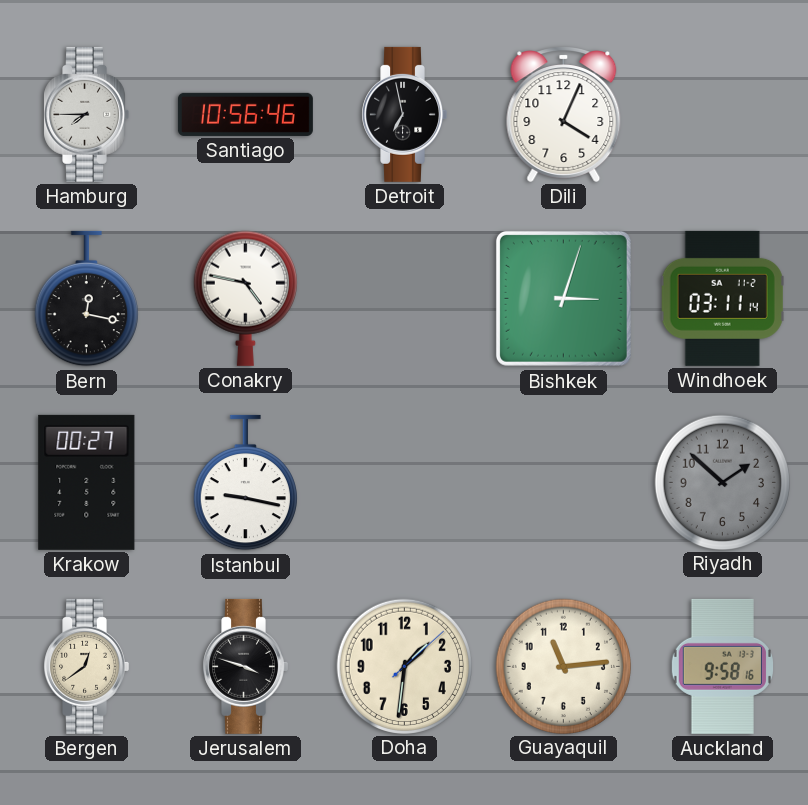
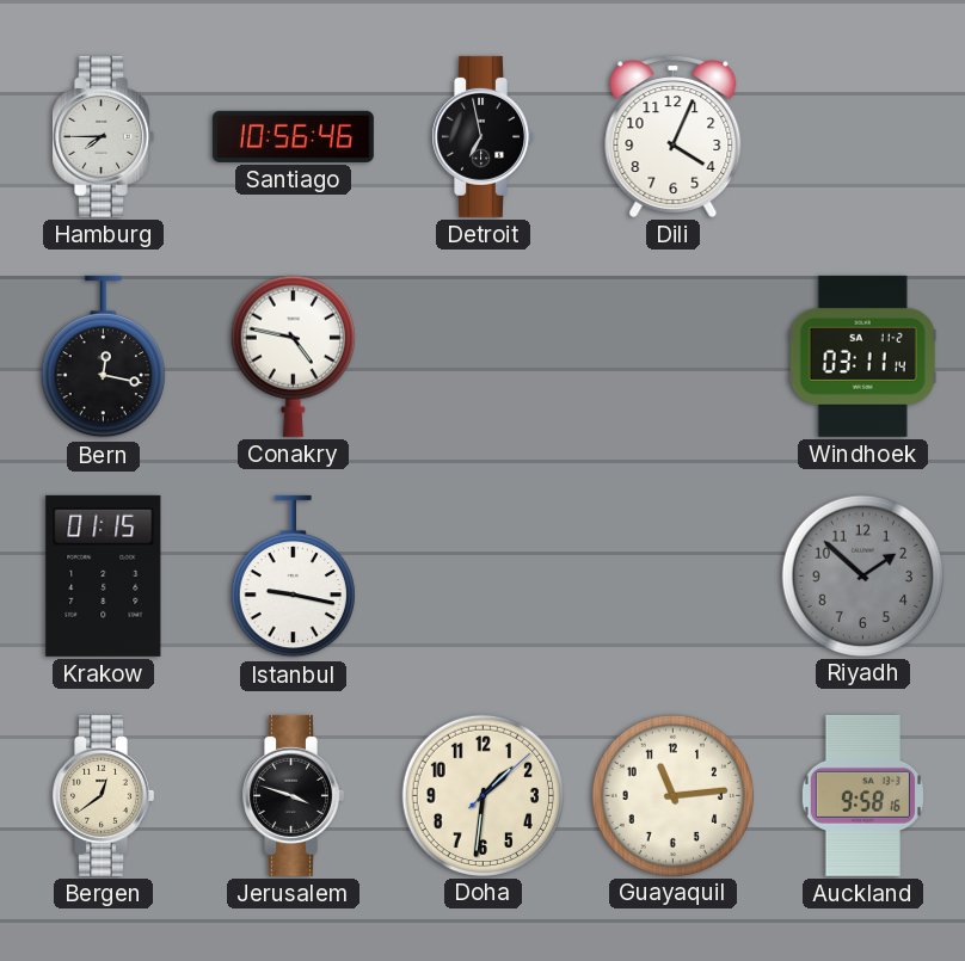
Bishkek: 3:03 -> none (563, 298)
Krakow: 00:27 -> 01:15 (104, 575)
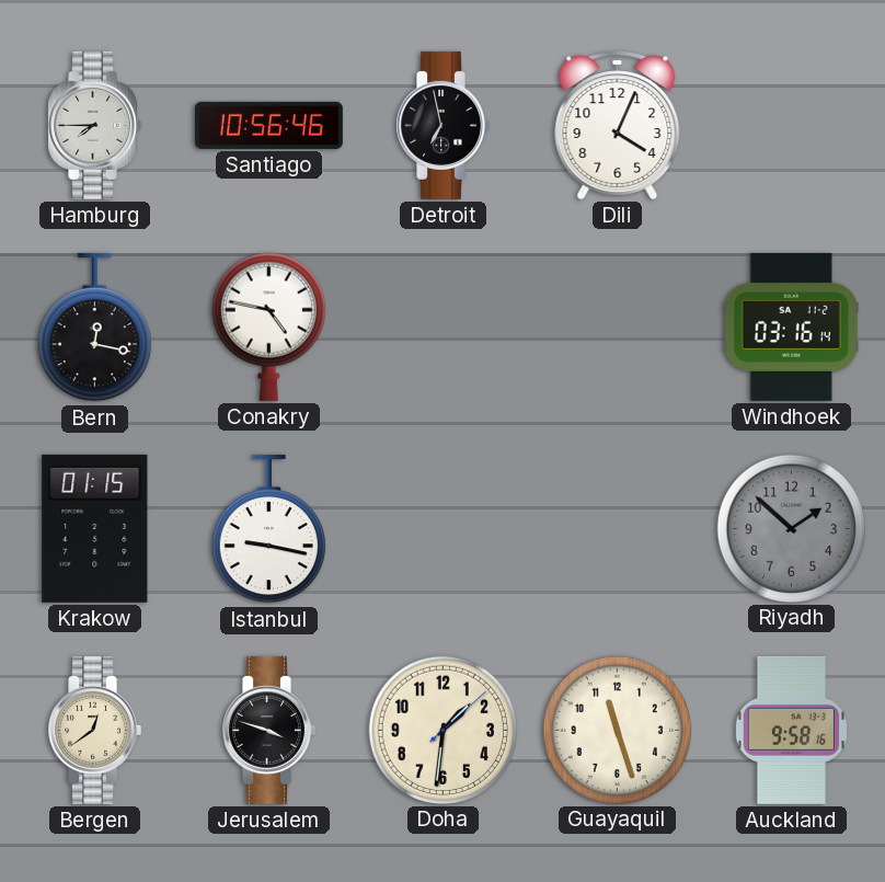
Windhoek: 03:11 -> 03:16 (791, 327)
Guayaquil: 11:14 -> 11:27 (617, 730)
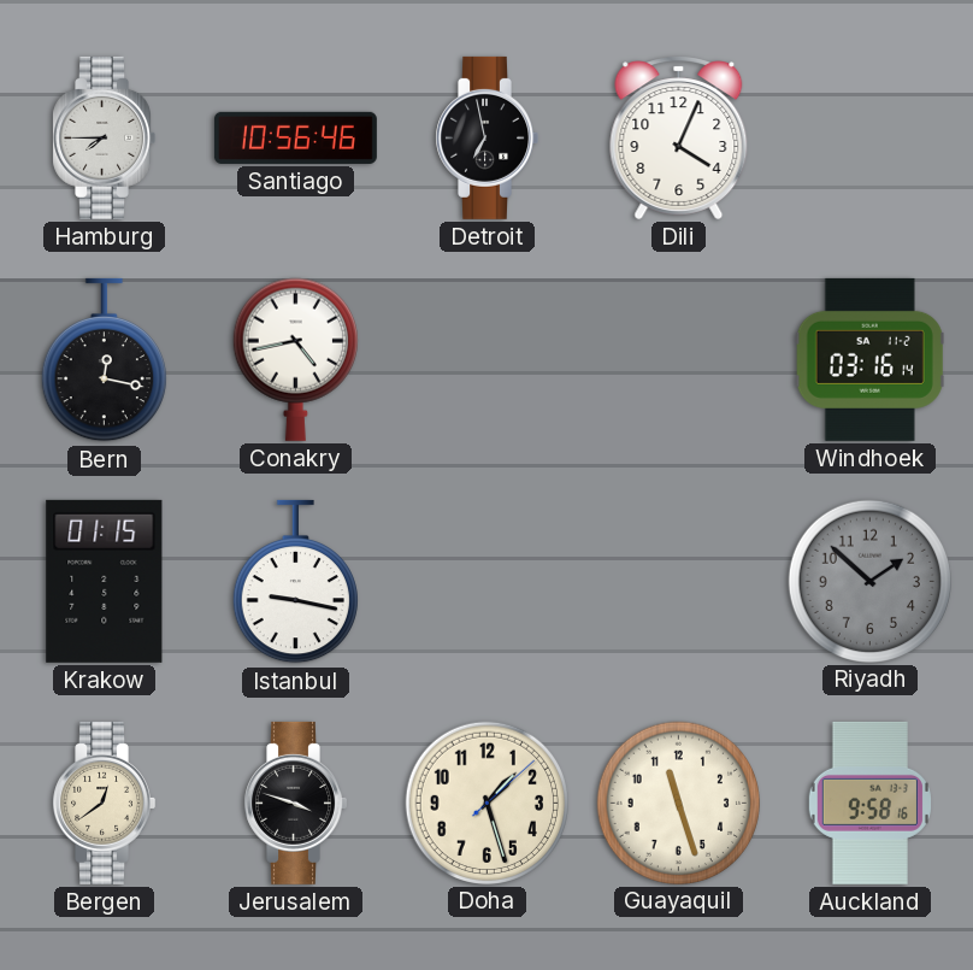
Conakry: 4:47 -> 4:43 (295, 359)
Doha: 1:31 -> 1:27 (486, 803)
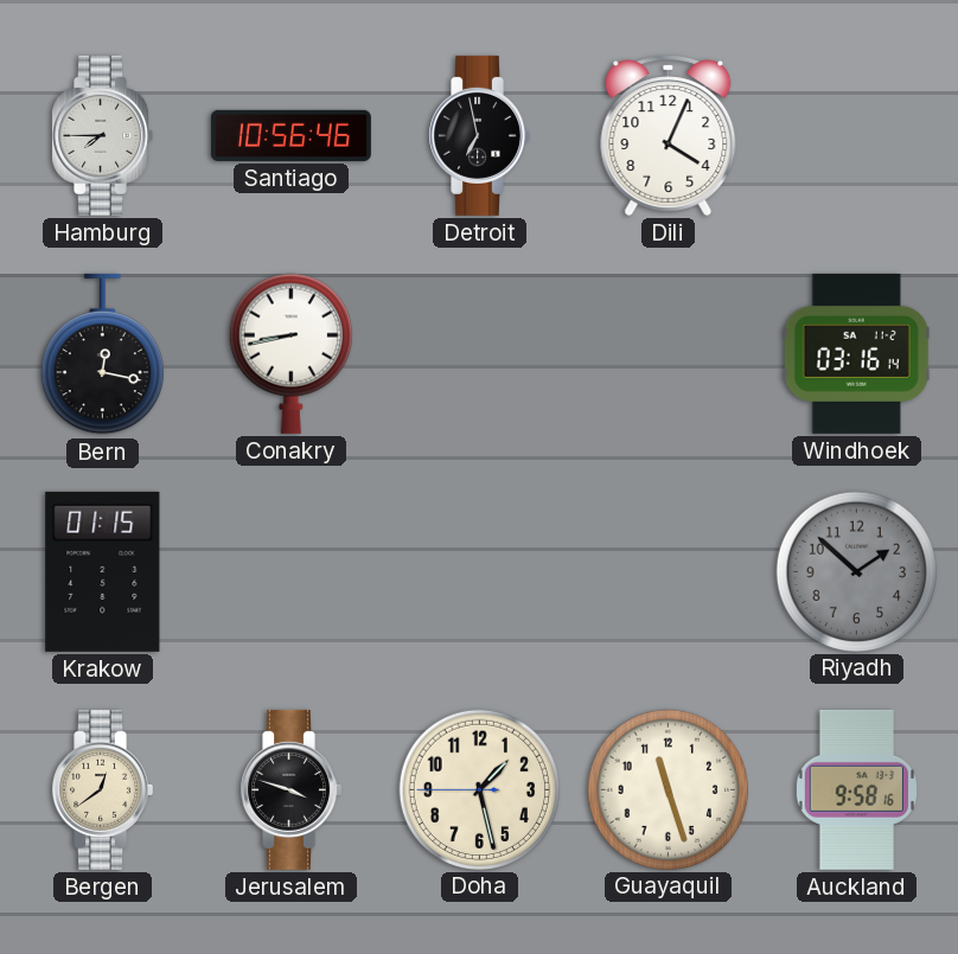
Conakry: 4:43 -> 8:43 (290, 353)
Istanbul: 9:17 -> none (295, 582)
Doha: 1:27:08 -> 1:27:45 (479, 789)
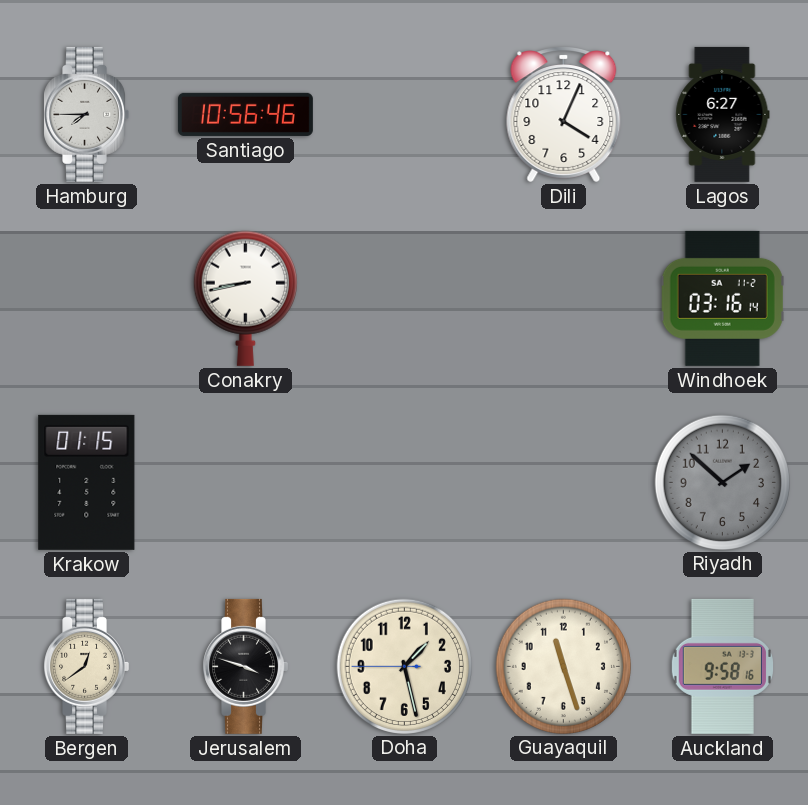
Detroit: 6:58 -> none (479, 135)
Lagos: none -> 6:27 (723, 114)
Bern: 12:17 -> none (102, 354)
